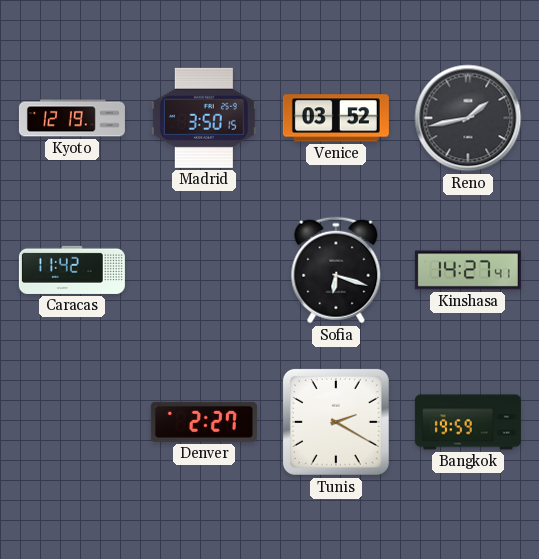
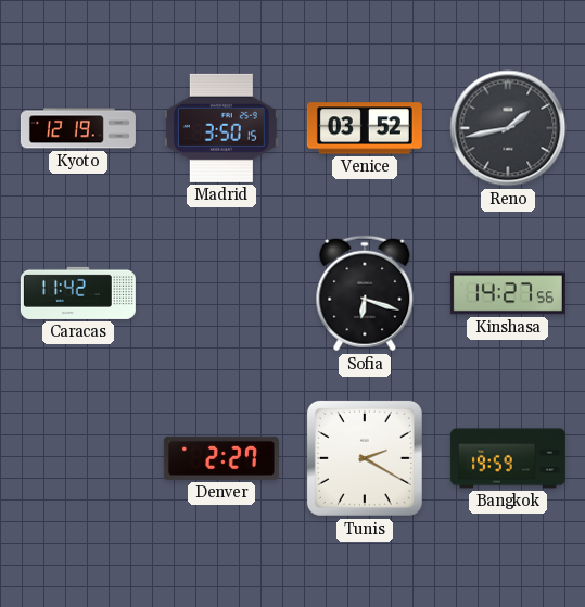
Kinshasa: 14:27:41 -> 14:27:56 (508, 293)
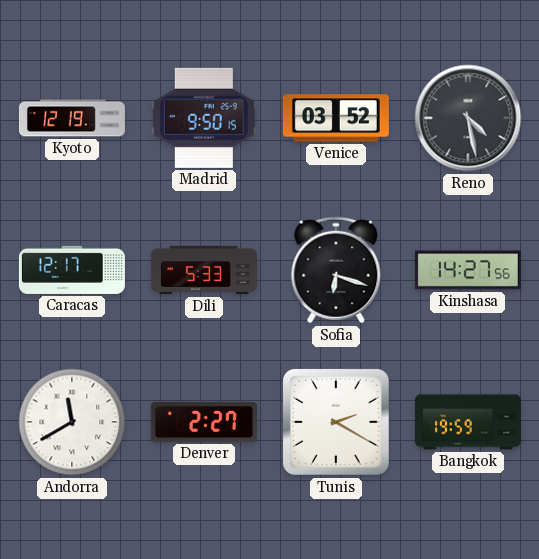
Madrid: 3:50 -> 9:50 (204, 118)
Reno: 1:43 -> 4:28 (468, 118)
Caracas: 11:42 -> 12:17 (72, 270)
Dili: none -> 5:33 (204, 270)
Andorra: none -> 11:40 (72, 422)
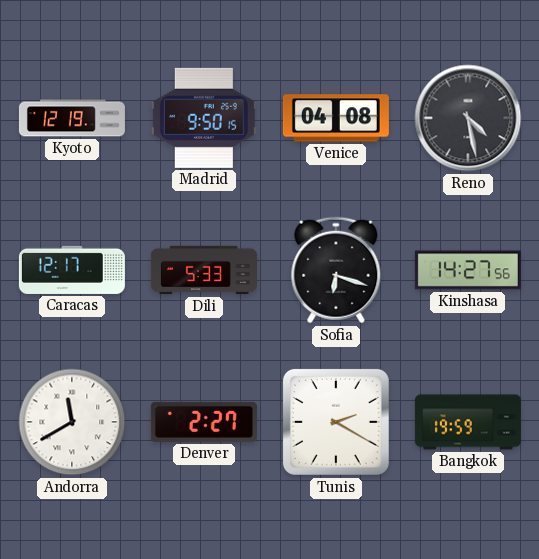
Venice: 03:52 -> 04:08 (336, 118)
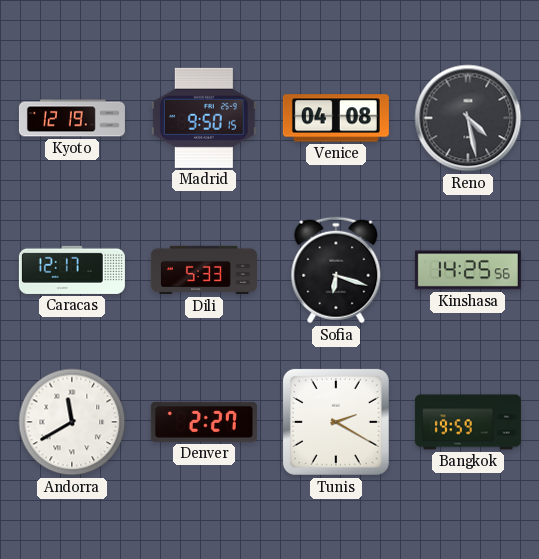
Kinshasa: 14:27 -> 14:25 (468, 270)
